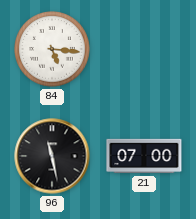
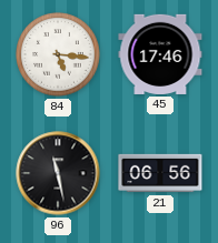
45: none -> 17:46 (160, 54)
21: 07:00 -> 06:56 (160, 173)
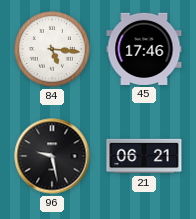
96: 11:28 -> 9:28 (52, 156)
21: 06:56 -> 06:21 (144, 156)
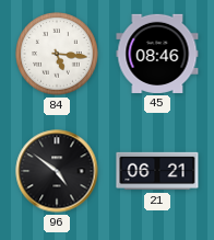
45: 17:46 -> 08:46 (157, 54)
96: 9:28 -> 4:51 (57, 171)
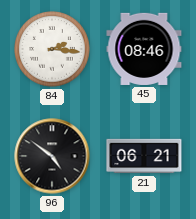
84: 5:16 -> 2:16 (52, 49)
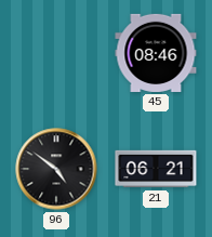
84: 2:16 -> none (52, 49)
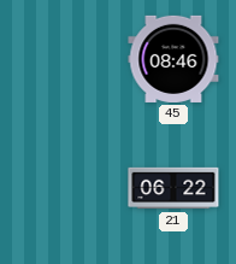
96: 4:51 -> none (56, 169)
21: 06:21 -> 06:22 (173, 188)
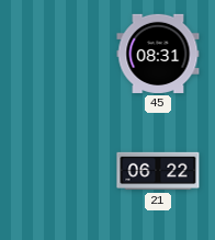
45: 08:46 -> 08:31 (158, 54)
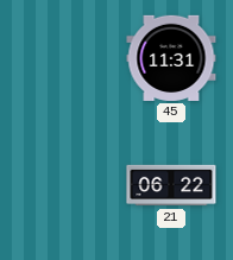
45: 08:31 -> 11:31 (171, 58)
